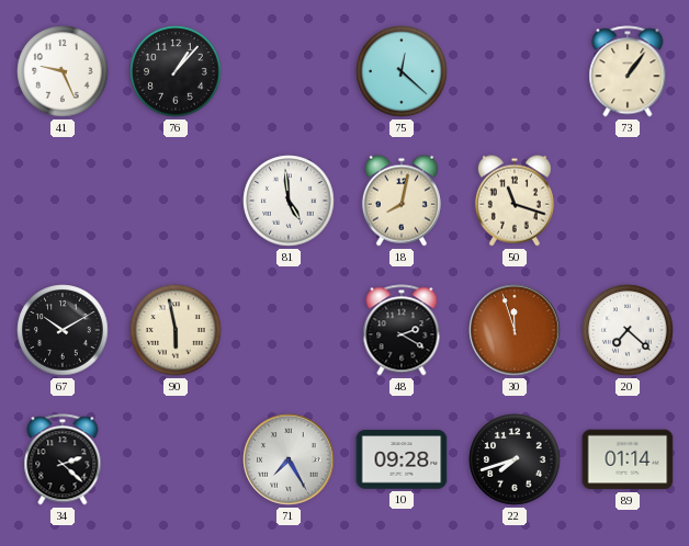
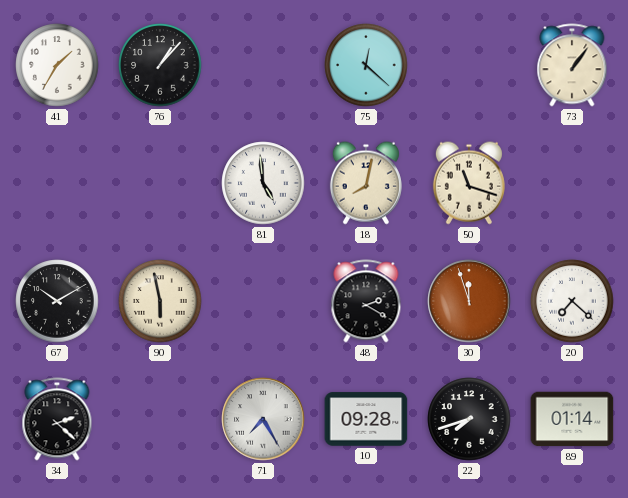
41: 9:26 -> 1:35 (57, 65)
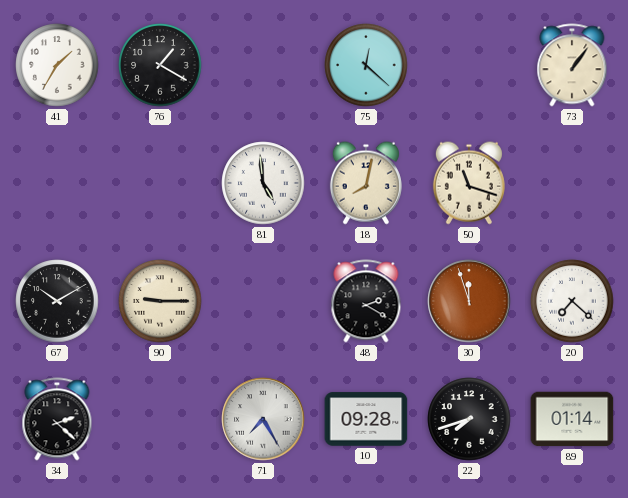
76: 1:07 -> 1:20 (160, 65)
90: 5:58 -> 9:15 (160, 301)
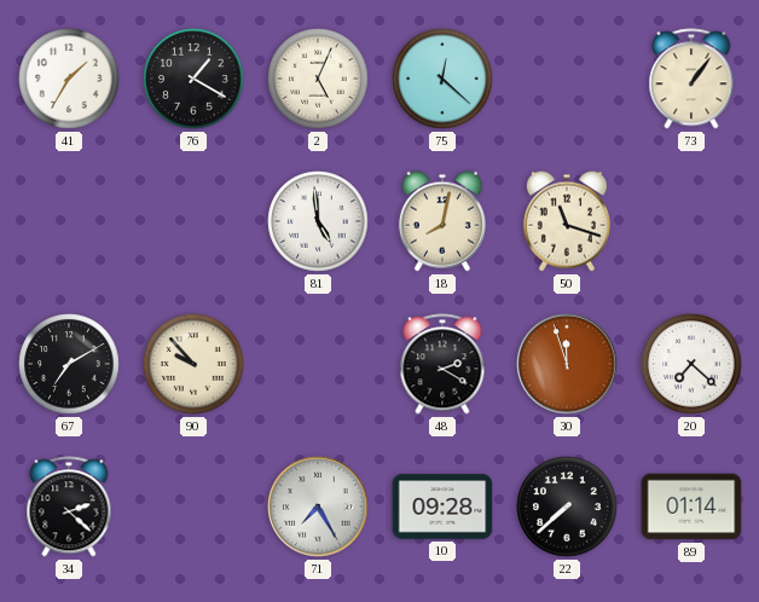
2: none -> 5:04 (318, 79)
67: 10:10 -> 7:10 (69, 364)
90: 9:15 -> 9:53 (193, 364)
22: 7:42 -> 7:38 (567, 507)
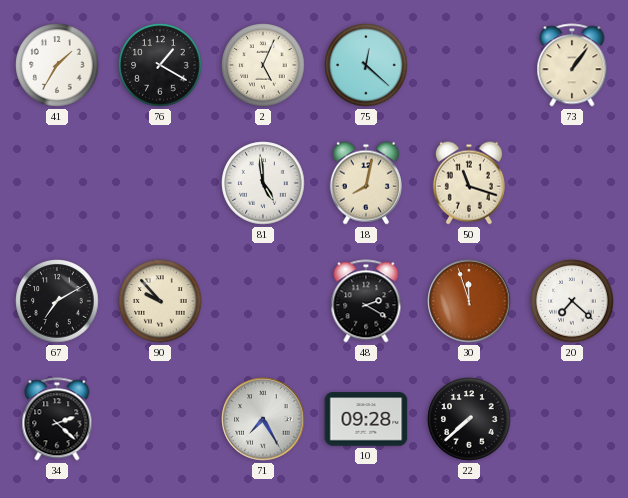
89: 01:14 -> none (691, 507)
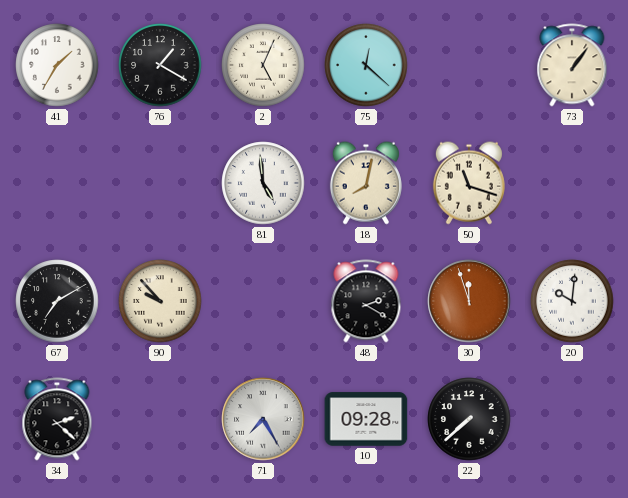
20: 7:22 -> 10:01 (572, 301)
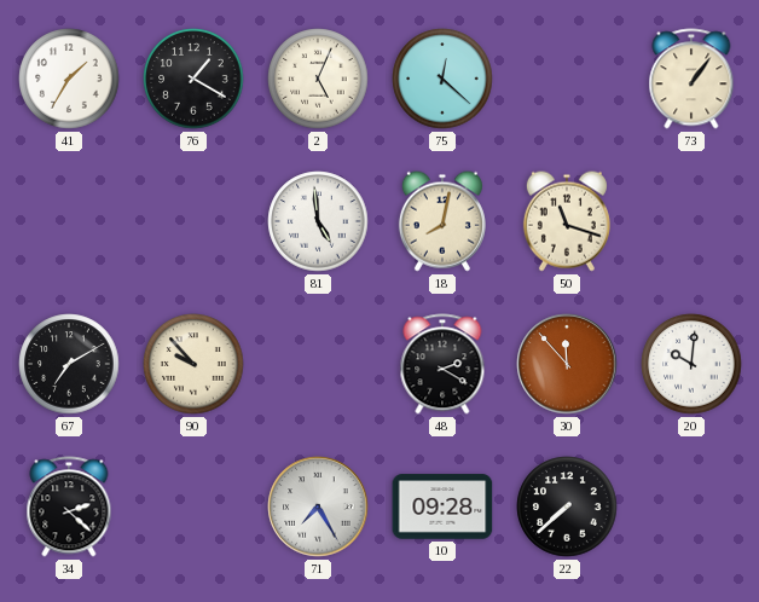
30: 11:57 -> 11:53 (567, 364)
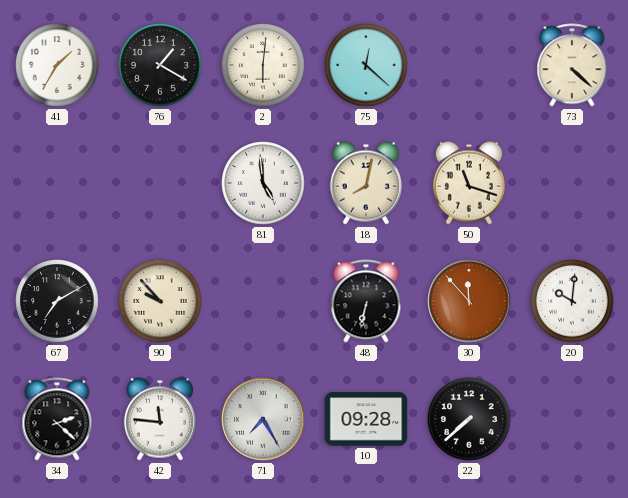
2: 5:04 -> 6:01 (263, 65)
73: 1:06 -> 4:22 (572, 65)
48: 2:20 -> 6:32 (366, 301)
42: none -> 11:46 (160, 419)
